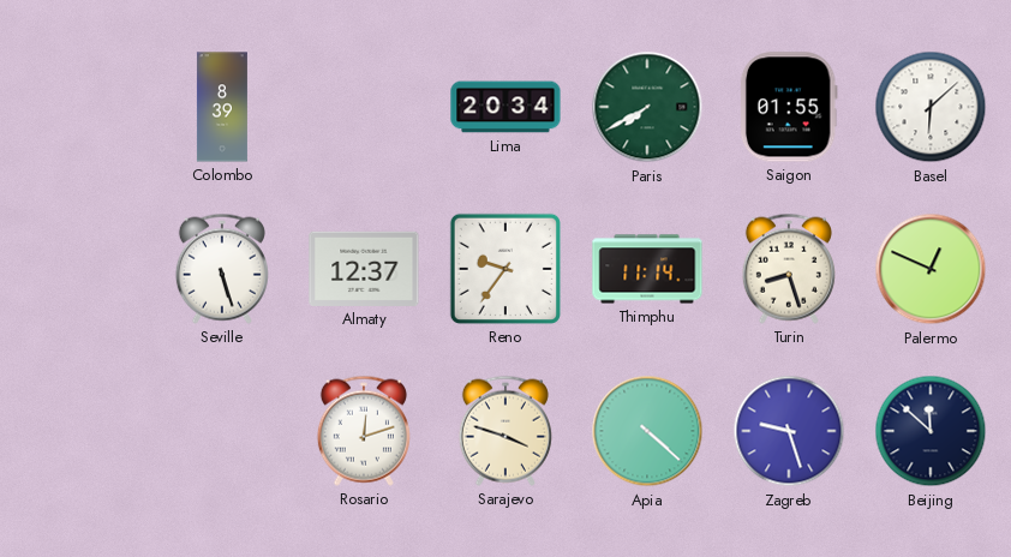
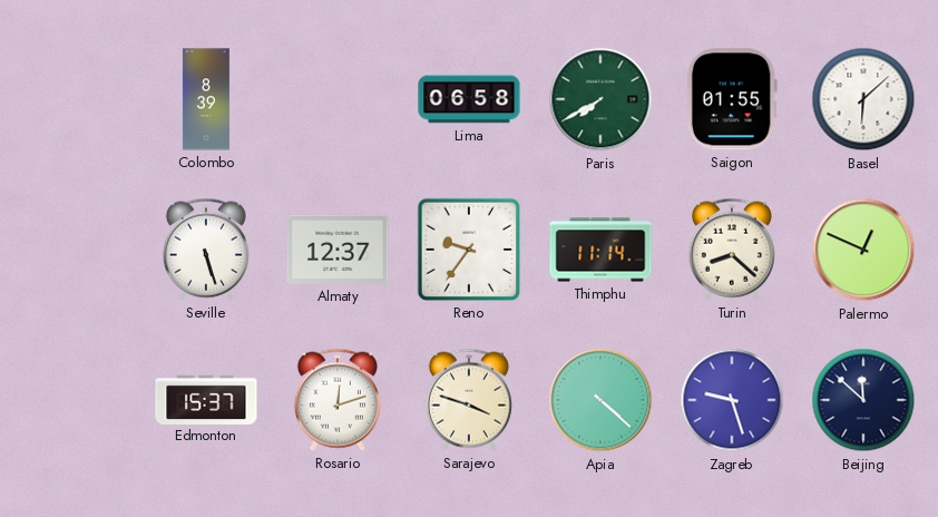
Lima: 20:34 -> 06:58 (469, 99)
Turin: 8:27 -> 8:22 (732, 250)
Edmonton: none -> 15:37 (206, 399)
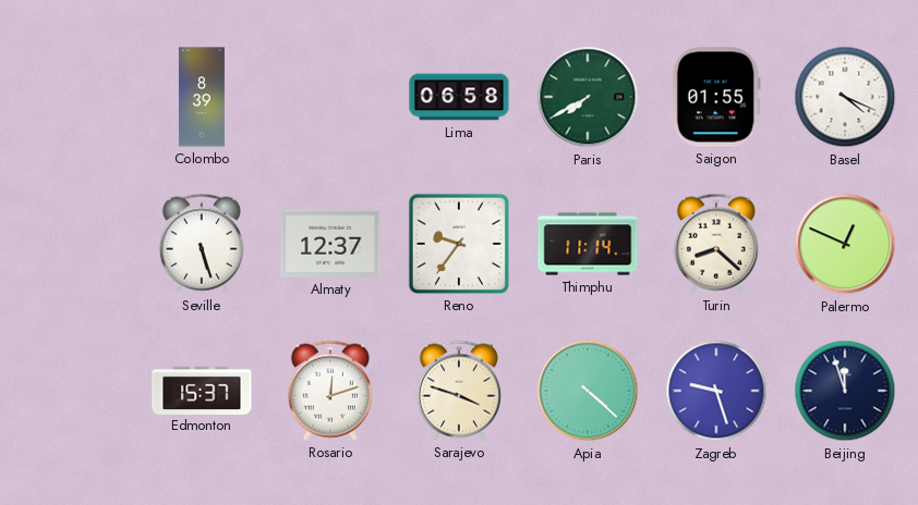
Basel: 6:08 -> 4:19 (845, 97)
Beijing: 11:52 -> 11:57 (845, 391)
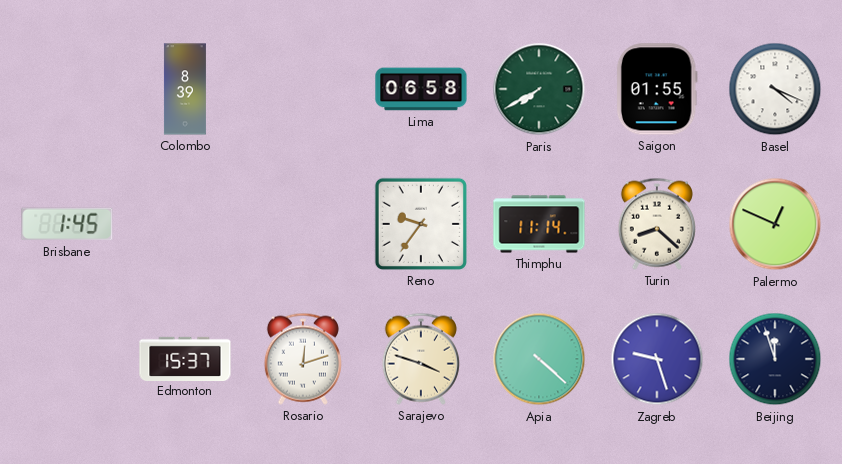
Brisbane: none -> 1:45 (67, 224)
Seville: 5:27 -> none (202, 244)
Almaty: 12:37 -> none (330, 244)
